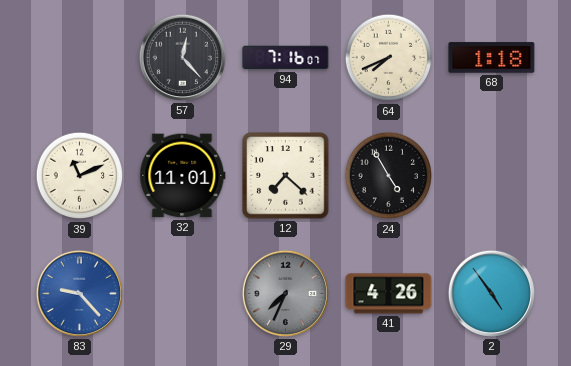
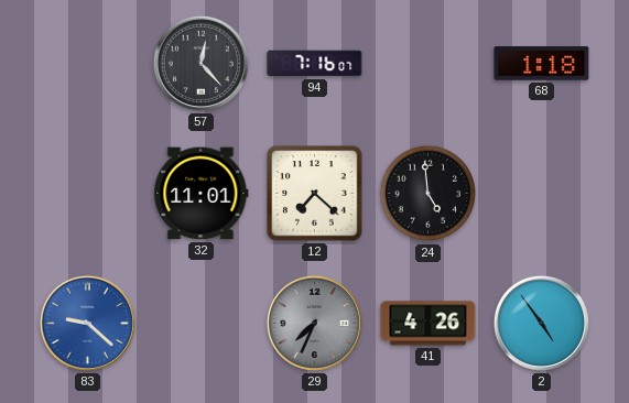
64: 7:41 -> none (389, 58)
39: 11:11 -> none (80, 176)
24: 4:55 -> 4:59 (429, 194)
83: 9:23 -> 9:22 (87, 323)
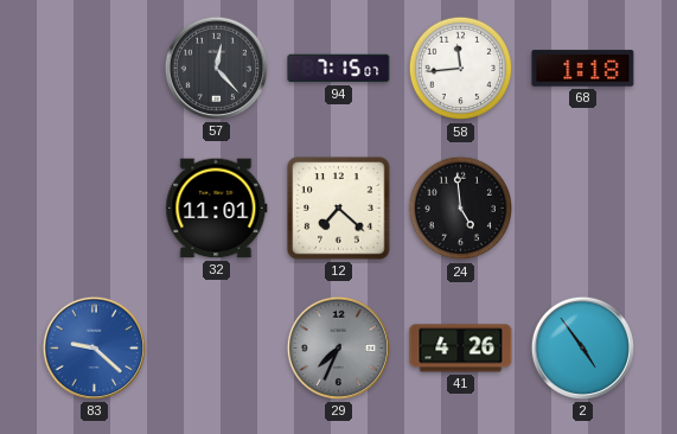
94: 7:16 -> 7:15 (339, 69)
58: none -> 11:44 (461, 69)
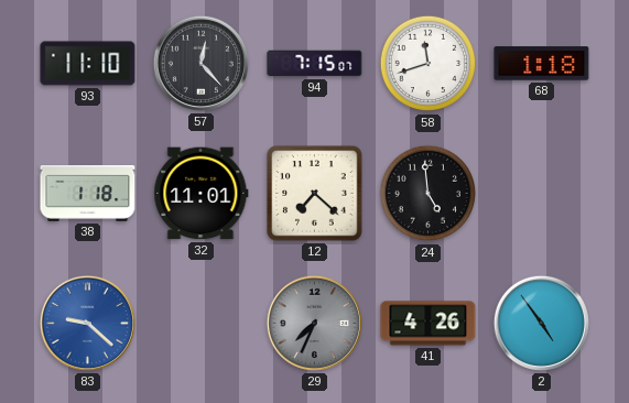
93: none -> 11:10 (88, 64)
58: 11:44 -> 11:42 (429, 64)
38: none -> 1:18 (88, 194)
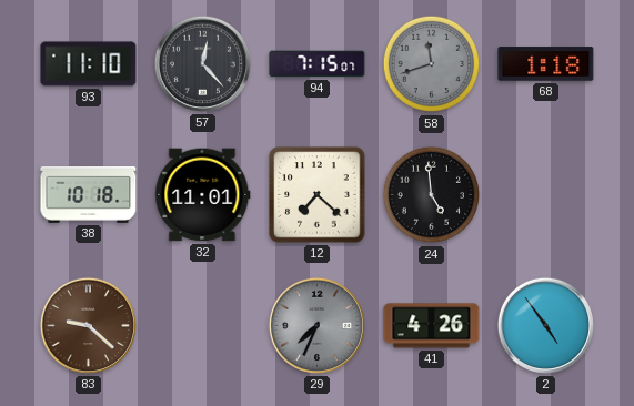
58 dial: white -> grey (432, 64)
38: 1:18 -> 10:18 (89, 195)
83 dial: blue -> brown (88, 325)
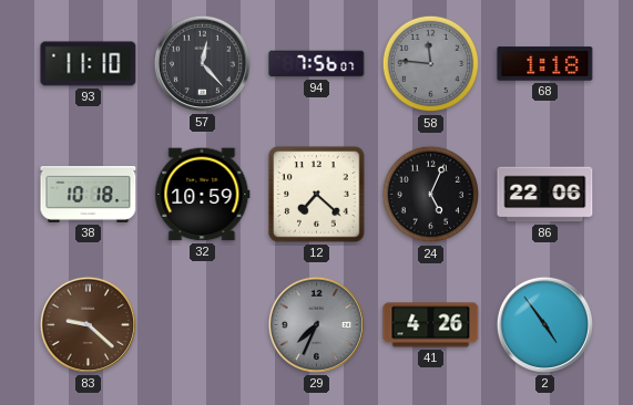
94: 7:15 -> 7:56 (317, 64)
58: 11:42 -> 11:46 (431, 64)
32: 11:01 -> 10:59 (203, 195)
24: 4:59 -> 5:04 (431, 195)
86: none -> 22:06 (545, 195)
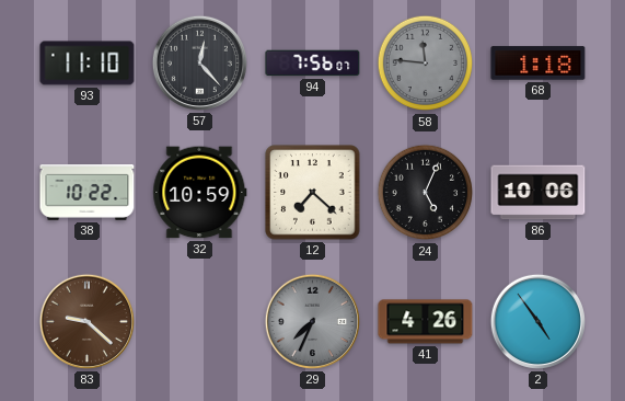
38: 10:18 -> 10:22 (88, 193)
86: 22:06 -> 10:06 (539, 193)
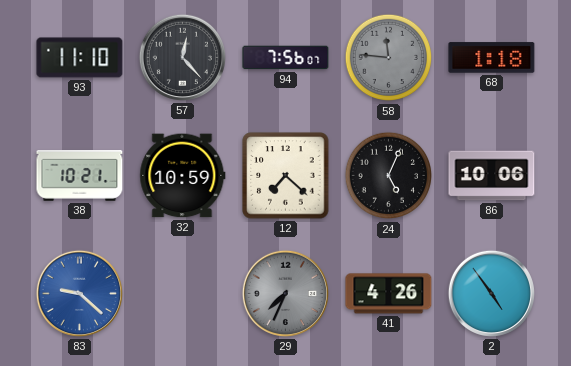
38: 10:22 -> 10:21 (80, 176)
83 dial: brown -> blue (79, 293)
